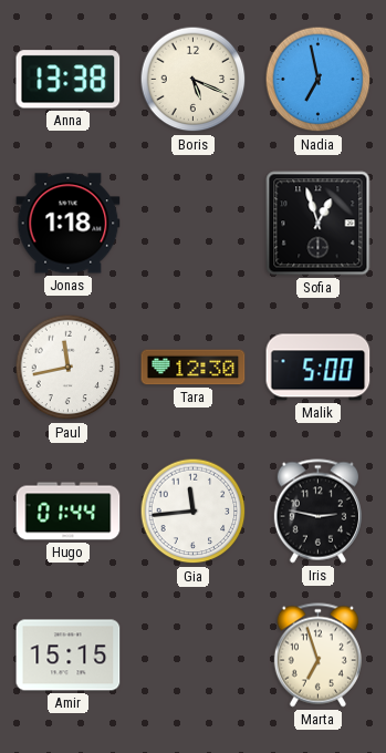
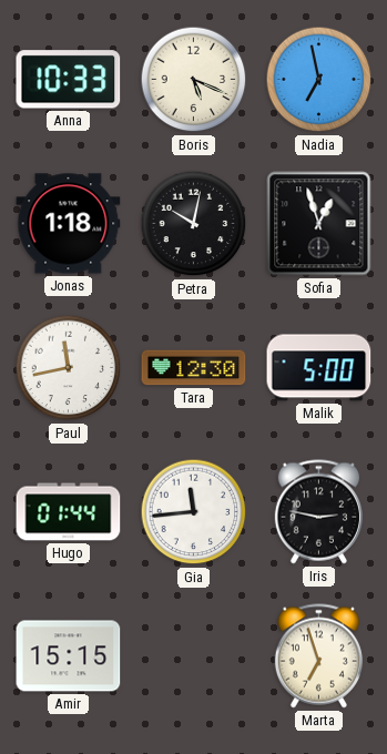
Anna: 13:38 -> 10:33 (69, 80)
Petra: none -> 10:02 (194, 224)
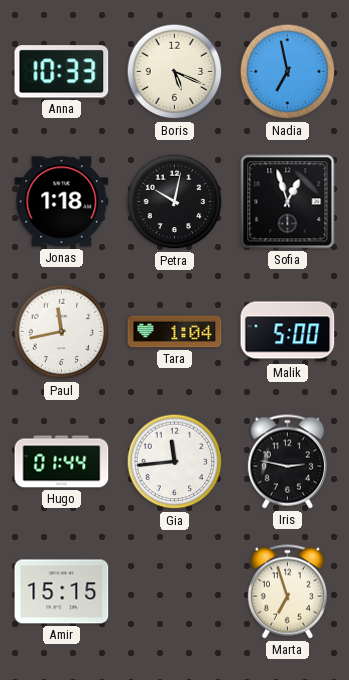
Tara: 12:30 -> 1:04 (175, 332)
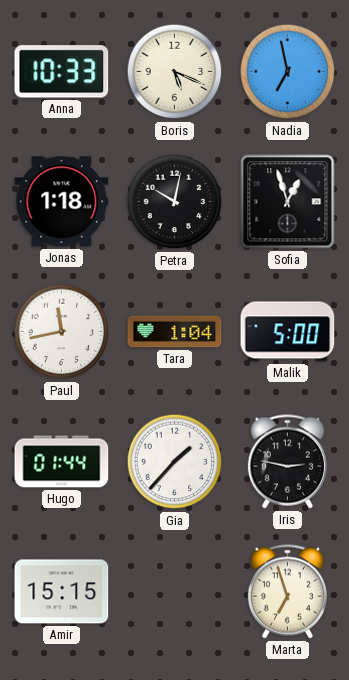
Gia: 11:44 -> 1:37 (175, 462)
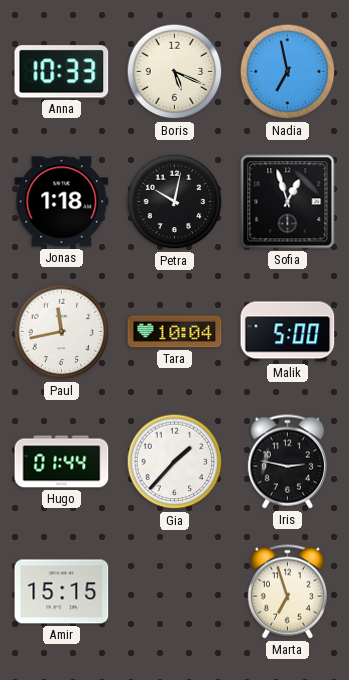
Tara: 1:04 -> 10:04 (175, 332)
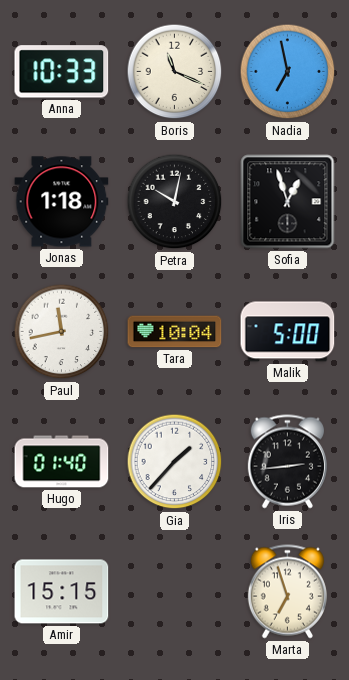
Boris: 5:19 -> 11:19 (175, 72)
Hugo: 01:44 -> 01:40 (62, 462)
Iris: 2:47 -> 2:44 (287, 462)
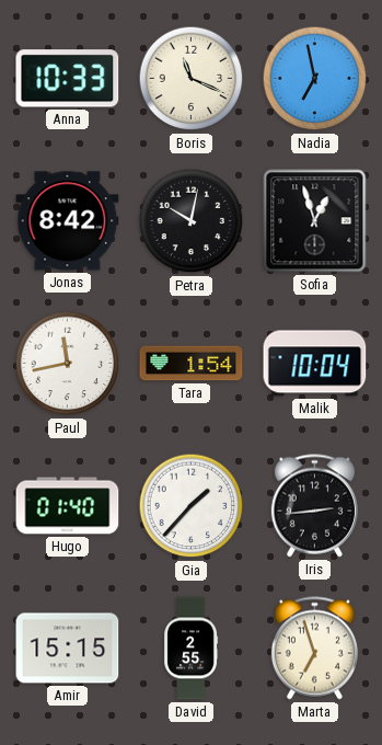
Jonas: 1:18 -> 8:42 (68, 221)
Tara: 10:04 -> 1:54 (192, 364)
Malik: 5:00 -> 10:04 (315, 364)
David: none -> 2:55 (192, 649)
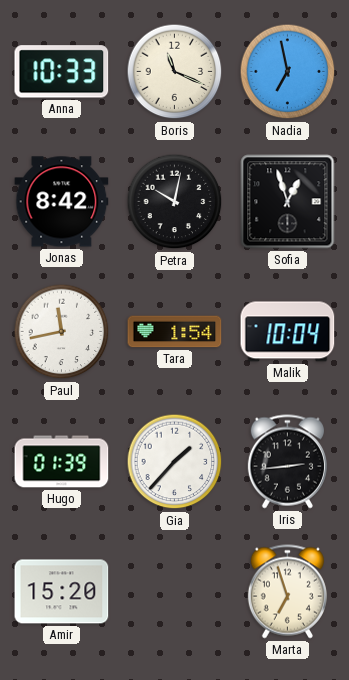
Hugo: 01:40 -> 01:39 (62, 462)
Amir: 15:15 -> 15:20 (62, 592)
David: 2:55 -> none (192, 649)
